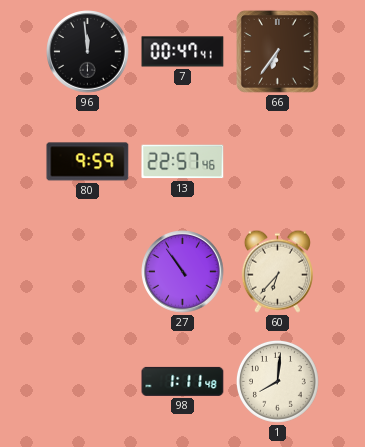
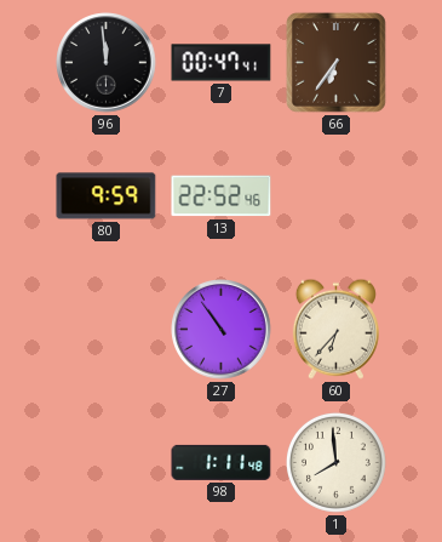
13: 22:57 -> 22:52 (222, 196)
1: 8:01 -> 7:59 (335, 462)
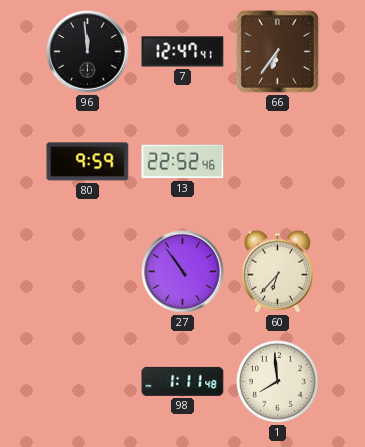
7: 00:47 -> 12:47 (183, 52)
